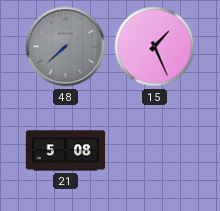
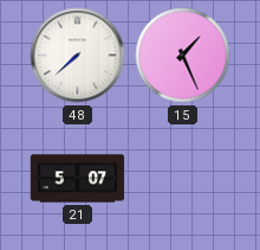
48 dial: grey -> white (78, 56)
21: 5:08 -> 5:07 (78, 179)
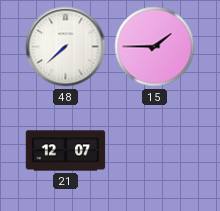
15: 1:26 -> 1:45 (155, 47)
21: 5:07 -> 12:07 (66, 151)
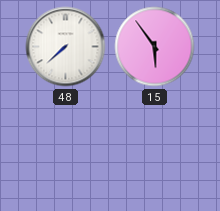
15: 1:45 -> 5:54 (155, 47)
21: 12:07 -> none (66, 151)
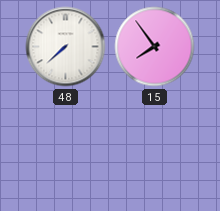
15: 5:54 -> 7:54 (155, 47)
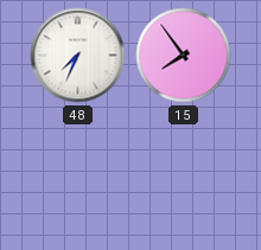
48: 7:38 -> 7:34 (78, 56)
